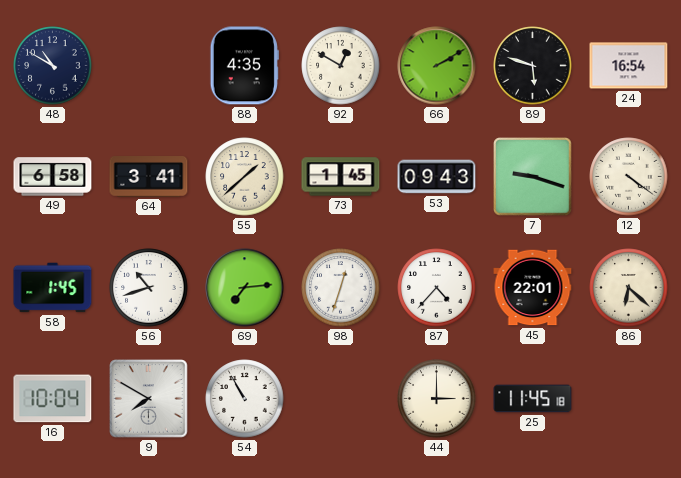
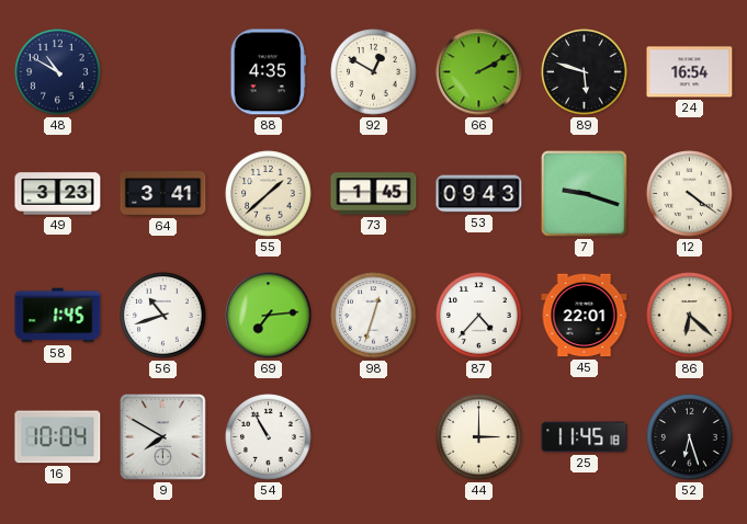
49: 6:58 -> 3:23 (58, 194)
52: none -> 6:27 (690, 437)
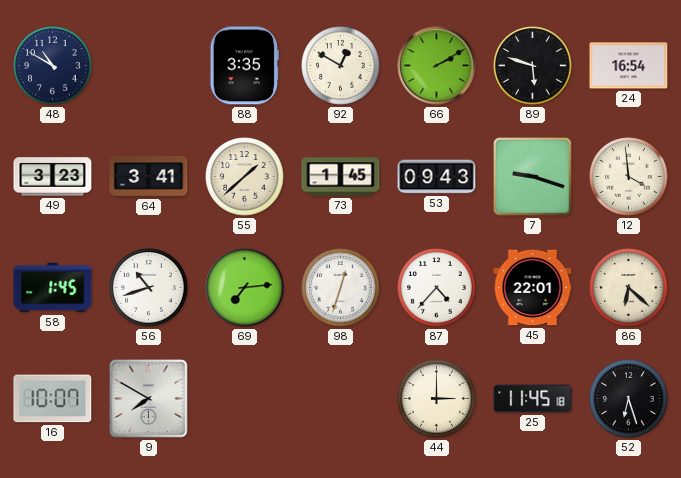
88: 4:35 -> 3:35 (244, 66)
12: 4:21 -> 3:59 (629, 177)
16: 10:04 -> 10:07 (53, 399)
54: 10:55 -> none (269, 437)
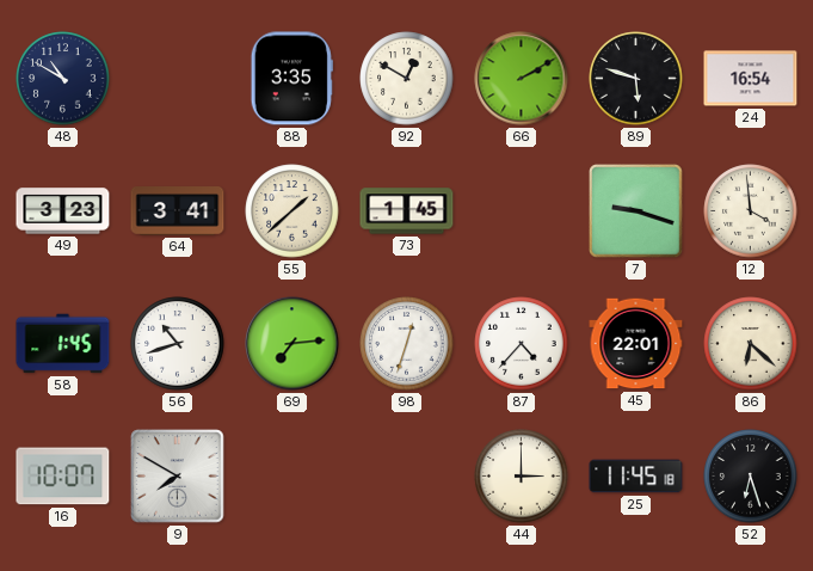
53: 09:43 -> none (437, 177)
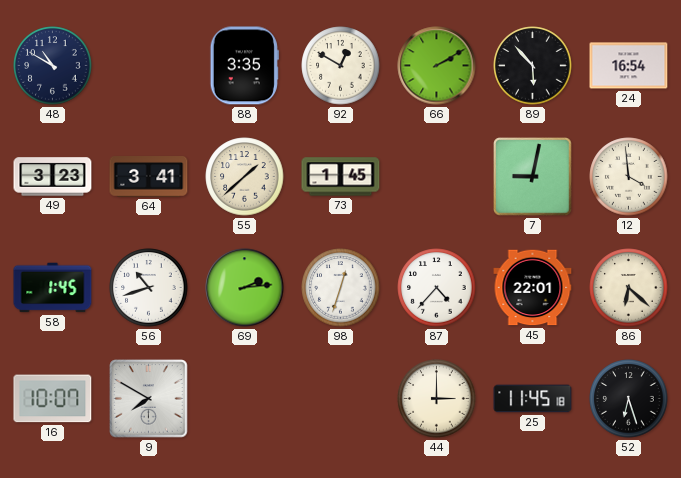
89: 5:48 -> 5:53 (533, 66)
7: 9:18 -> 9:02 (533, 177)
69: 7:14 -> 2:14 (245, 288)
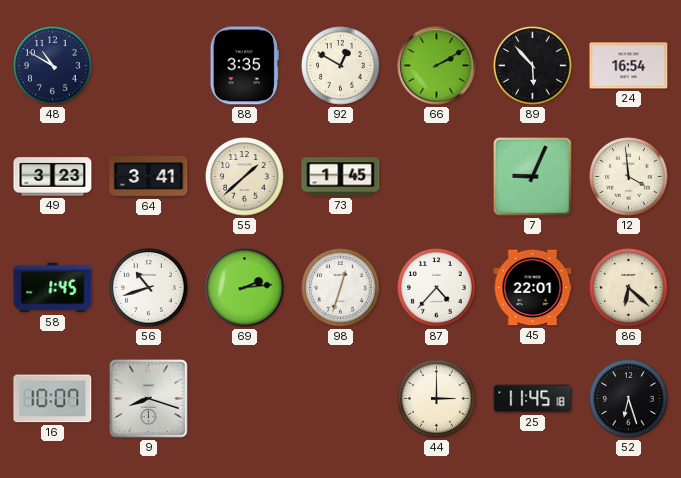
7: 9:02 -> 9:04 (533, 177)
9: 7:50 -> 8:18 (149, 399)
